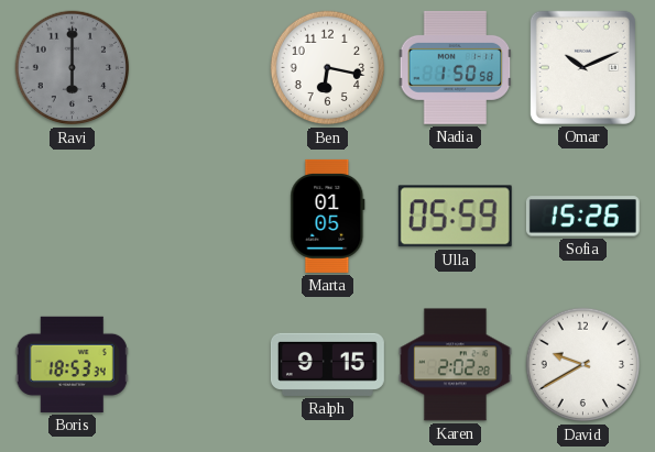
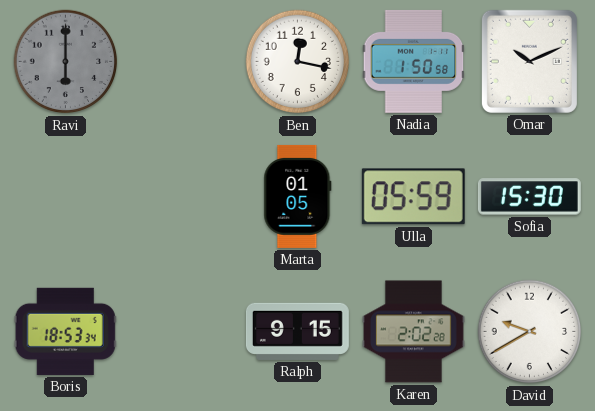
Ben: 6:17 -> 12:17 (298, 62)
Sofia: 15:26 -> 15:30 (529, 197)
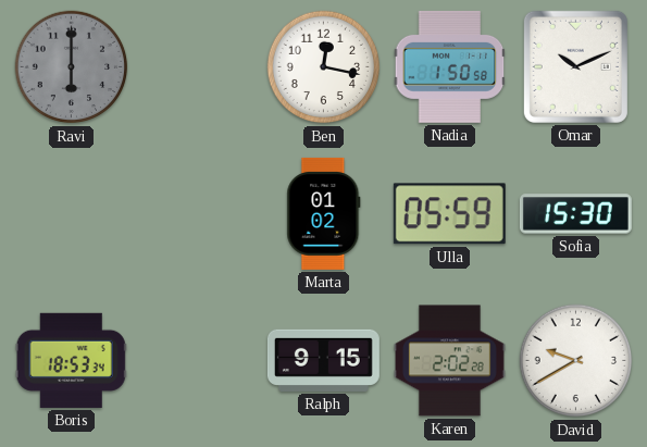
Marta: 01:05 -> 01:02 (324, 213)
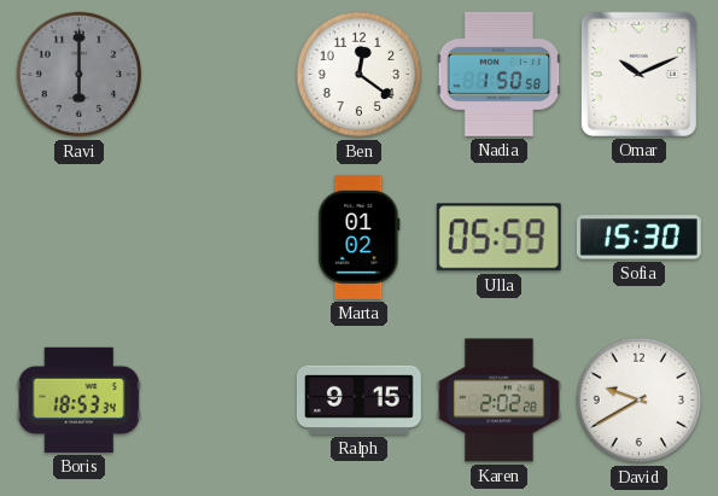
Ben: 12:17 -> 12:21 (360, 75)
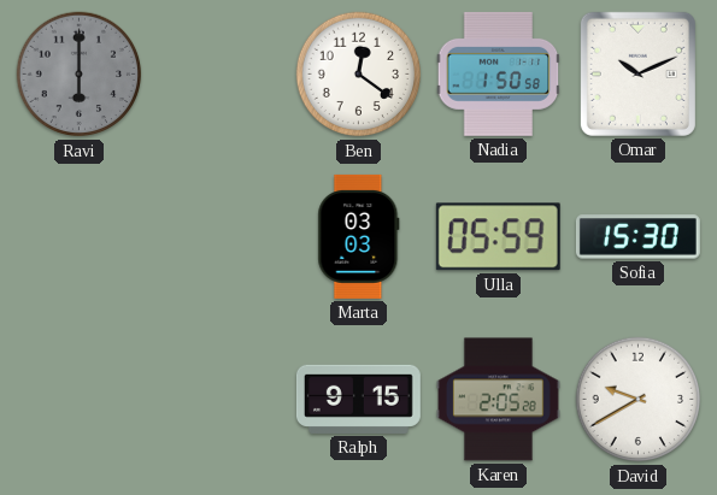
Marta: 01:02 -> 03:03 (359, 236)
Boris: 18:53 -> none (78, 399)
Karen: 2:02 -> 2:05 (498, 400)
